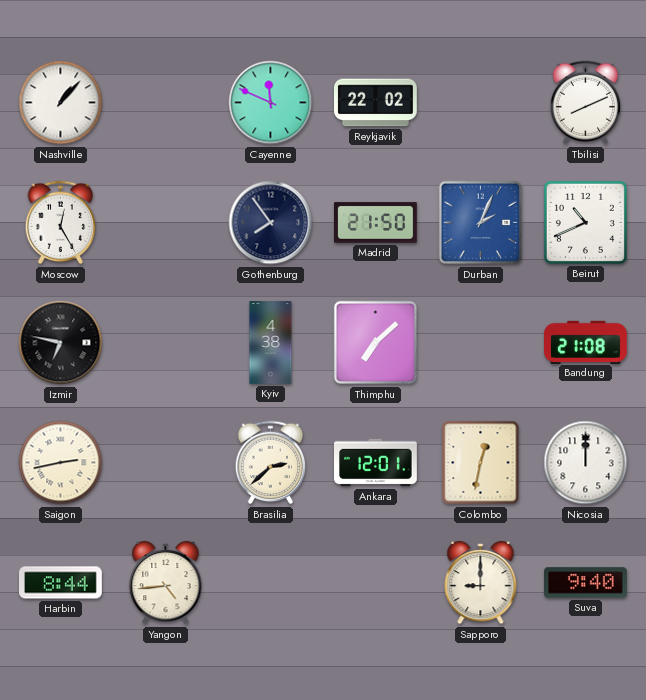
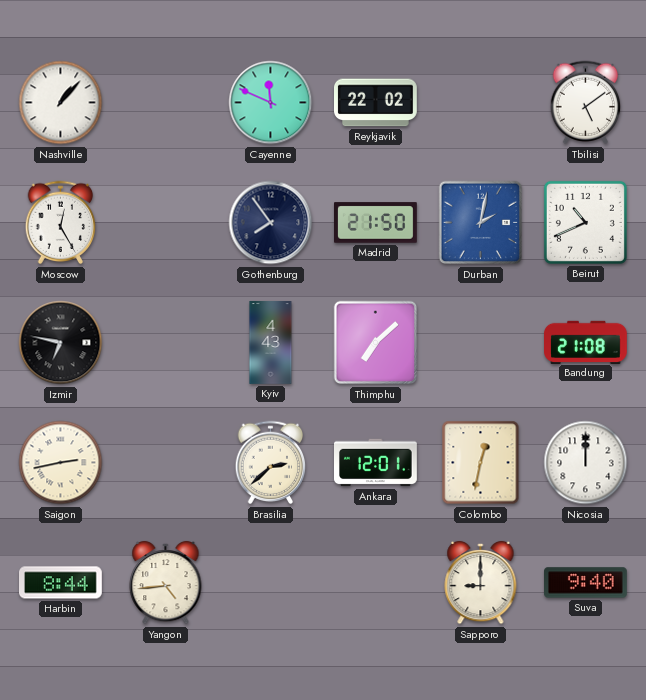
Tbilisi: 8:11 -> 5:09 (586, 103)
Durban: 2:04 -> 2:02 (481, 223)
Kyiv: 4:38 -> 4:43 (271, 343)
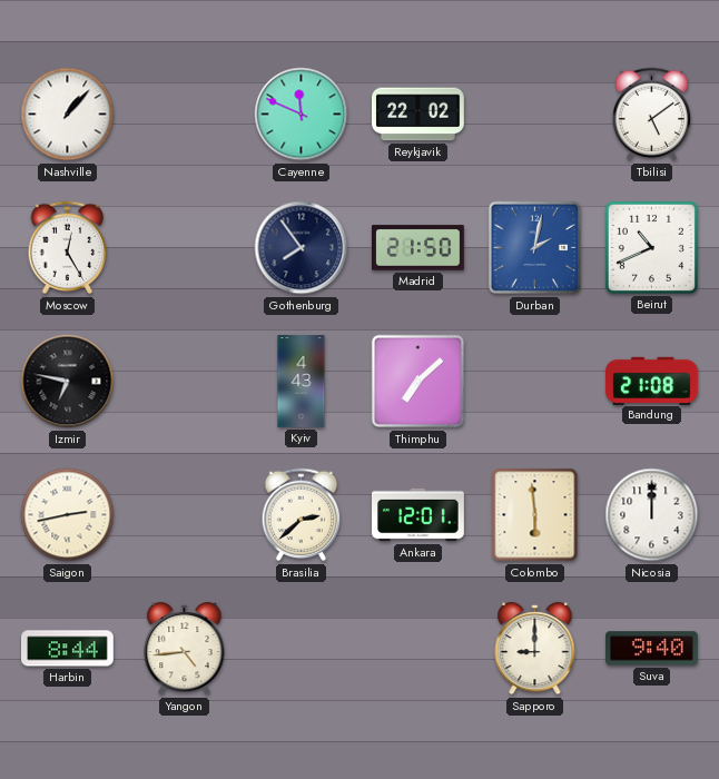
Colombo: 12:32 -> 5:59 (535, 515)
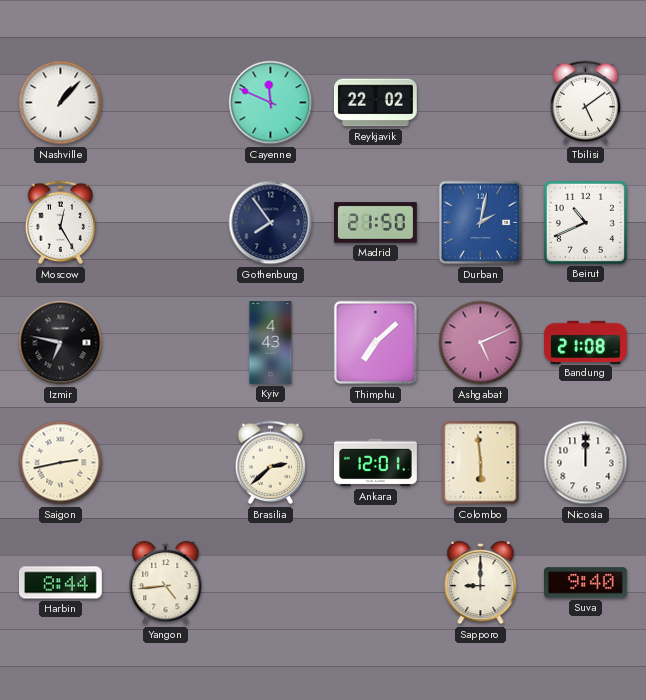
Ashgabat: none -> 5:11 (481, 343)
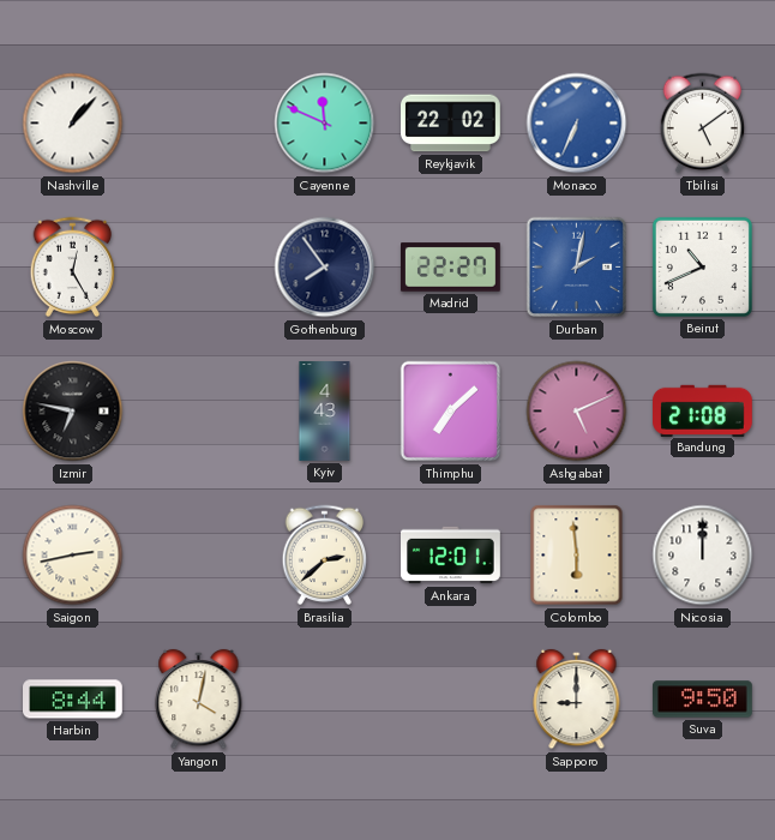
Monaco: none -> 6:34 (577, 124)
Madrid: 21:50 -> 22:27 (451, 268)
Yangon: 4:44 -> 4:02 (199, 700)
Suva: 9:40 -> 9:50 (703, 700)
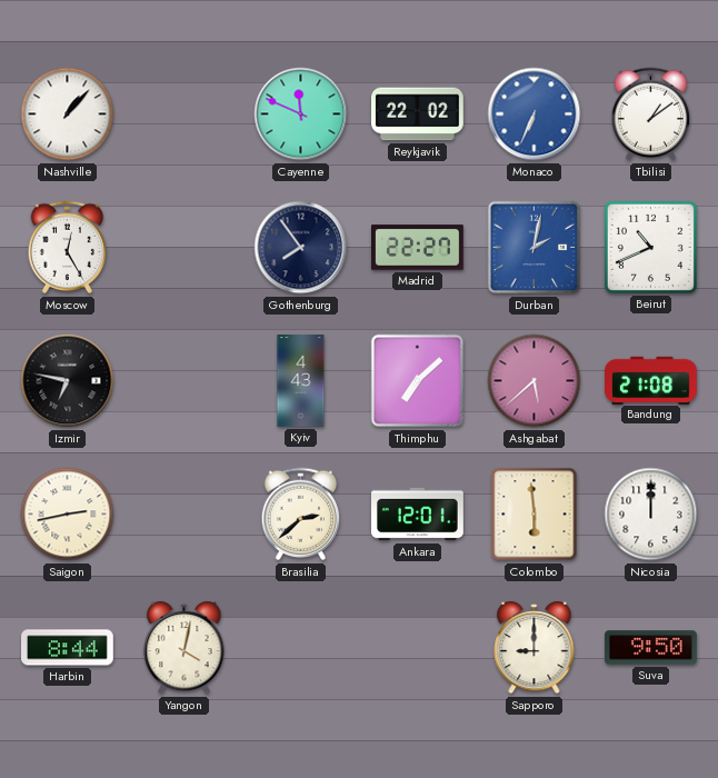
Tbilisi: 5:09 -> 1:09 (651, 114)
Ashgabat: 5:11 -> 5:38 (535, 381)
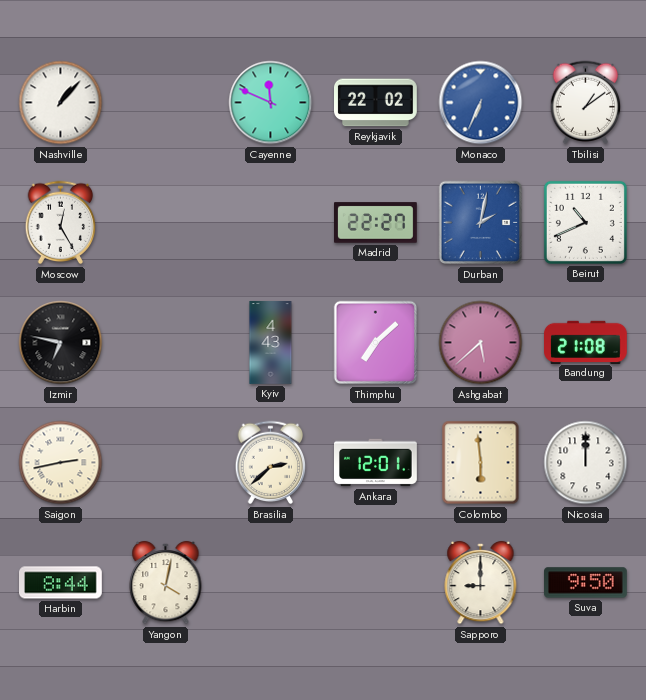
Gothenburg: 7:54 -> none (301, 248)
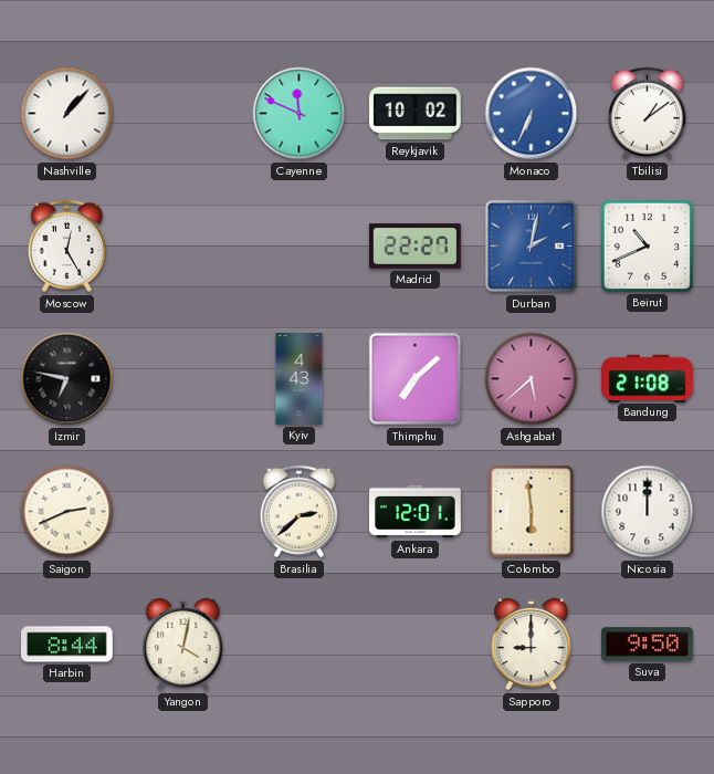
Reykjavik: 22:02 -> 10:02 (416, 114)
Saigon: 2:43 -> 2:41 (67, 512)
